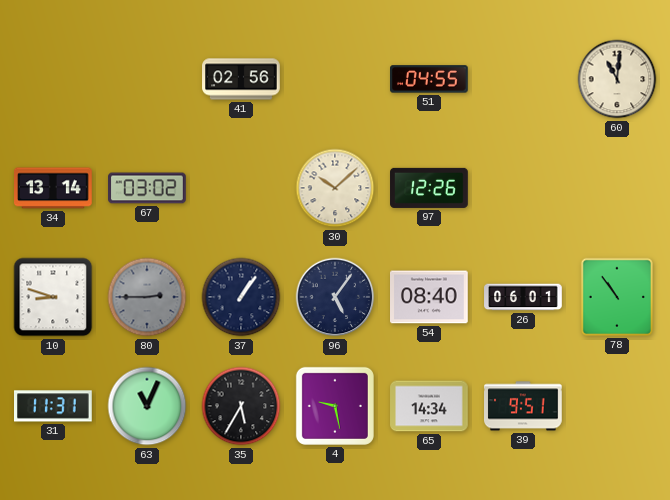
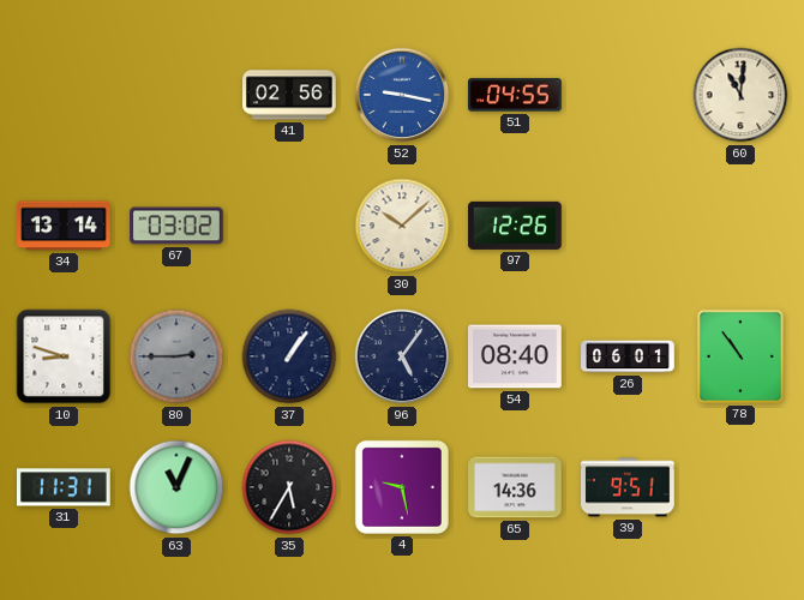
52: none -> 9:17 (402, 95)
65: 14:34 -> 14:36 (515, 487)
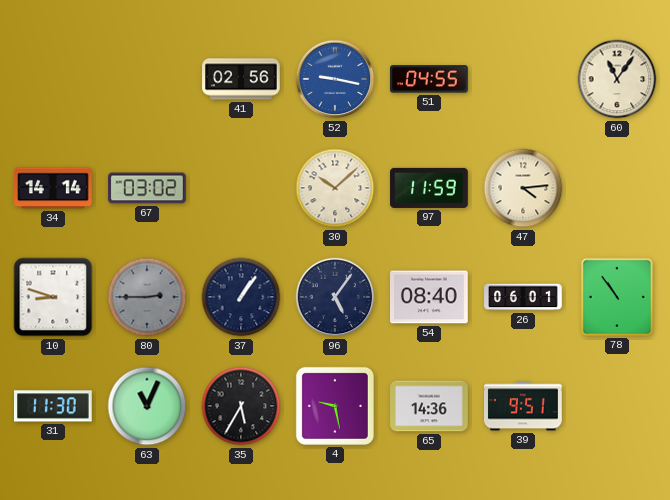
60: 11:01 -> 11:06 (617, 79)
34: 13:14 -> 14:14 (53, 188)
97: 12:26 -> 11:59 (429, 188)
47: none -> 4:14 (523, 188)
31: 11:31 -> 11:30 (54, 406)
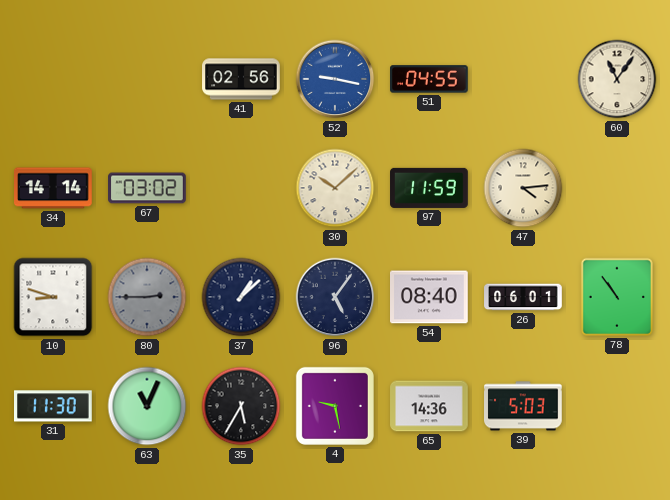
37: 1:06 -> 1:08 (241, 297)
39: 9:51 -> 5:03 (524, 406)
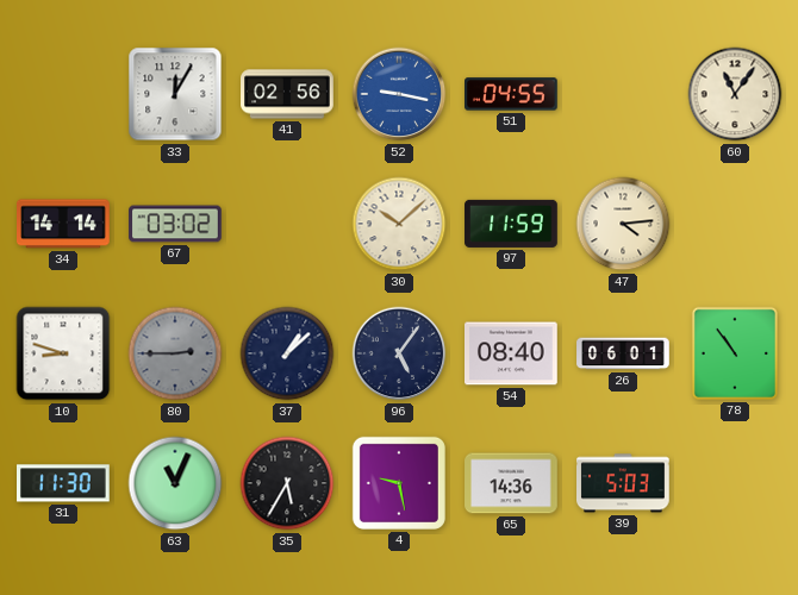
33: none -> 12:05 (175, 94)
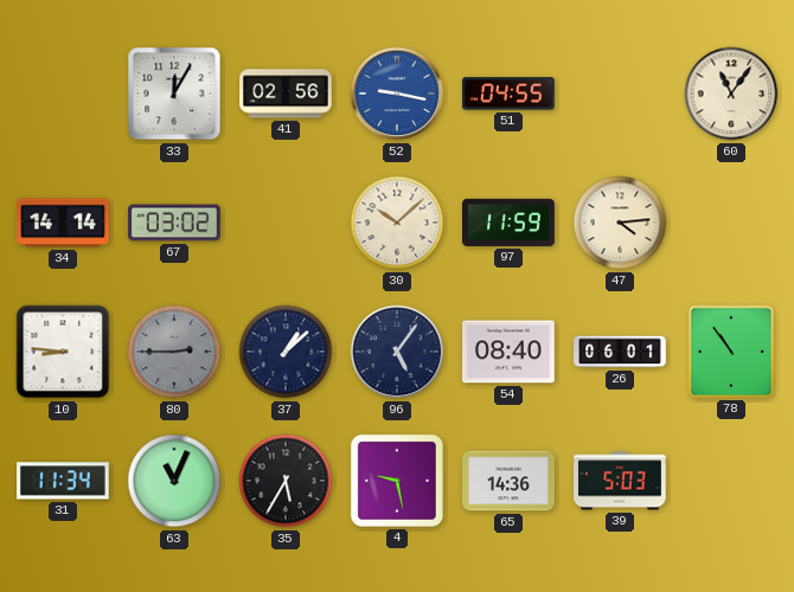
10: 8:48 -> 8:46 (63, 352)
31: 11:30 -> 11:34 (64, 481)
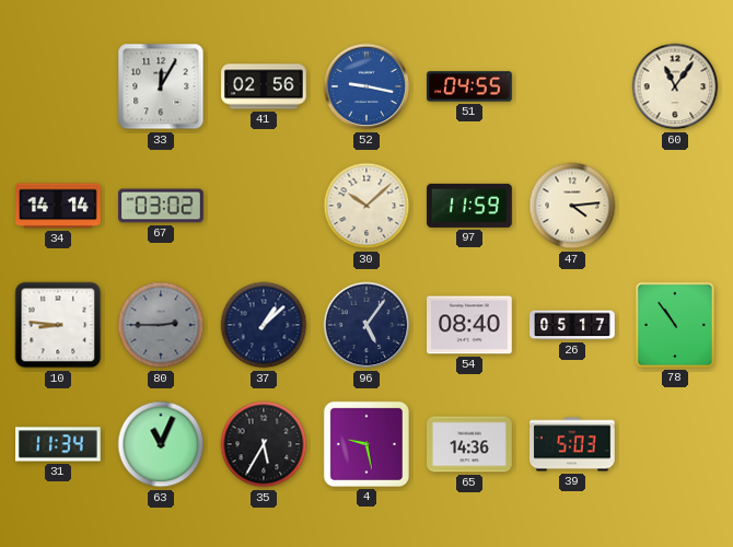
26: 06:01 -> 05:17 (572, 325)
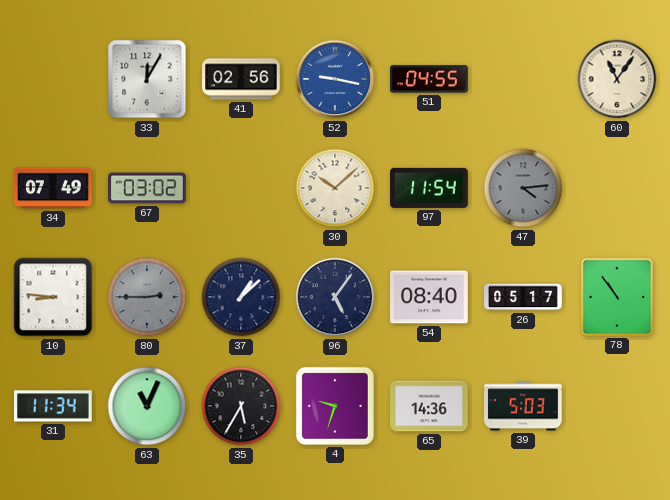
34: 14:14 -> 07:49 (53, 188)
97: 11:59 -> 11:54 (429, 188)
47 dial: cream -> grey (523, 188)
4: 9:28 -> 9:33 (335, 406)
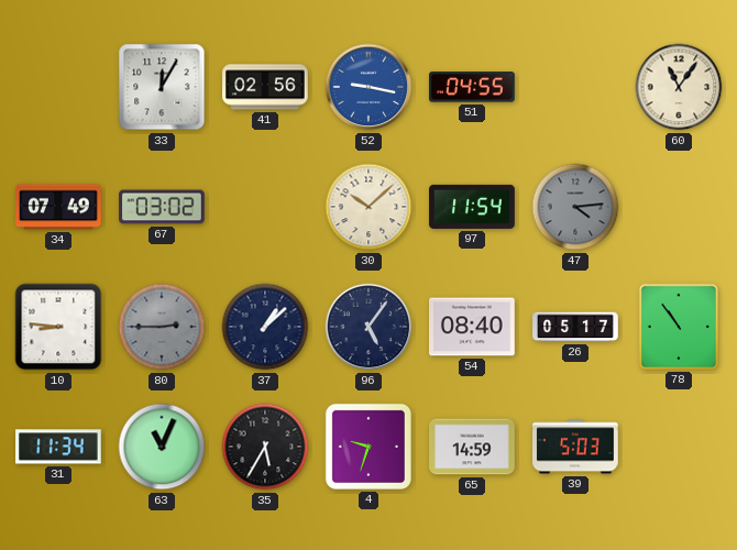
65: 14:36 -> 14:59 (472, 447)
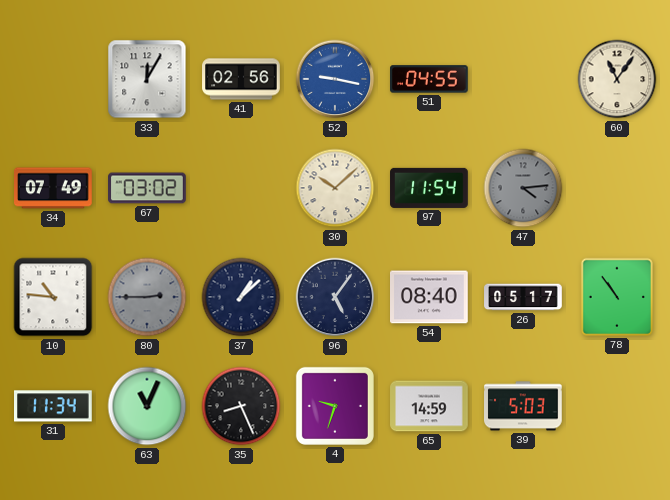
10: 8:46 -> 10:46 (53, 297)
35: 5:35 -> 8:26 (241, 406)
